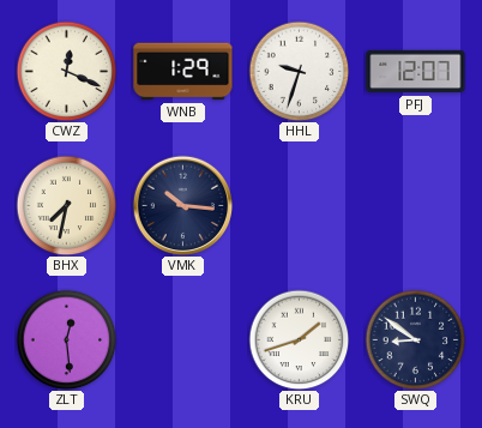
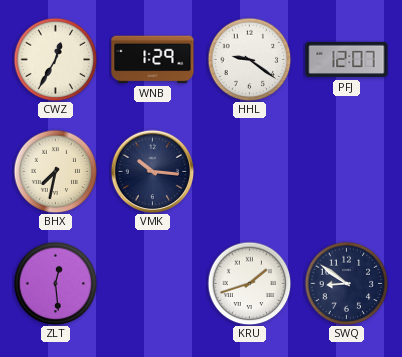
CWZ: 12:19 -> 12:35 (55, 59)
HHL: 9:33 -> 9:21 (249, 59)
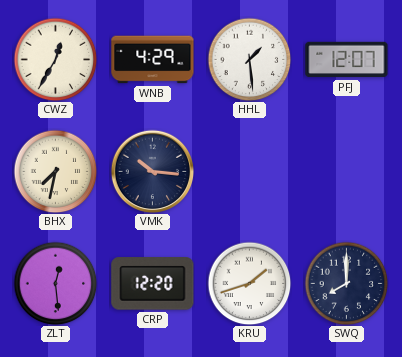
WNB: 1:29 -> 4:29 (153, 60)
HHL: 9:21 -> 1:29 (249, 59)
CRP: none -> 12:20 (153, 284)
SWQ: 8:51 -> 8:00 (346, 283)
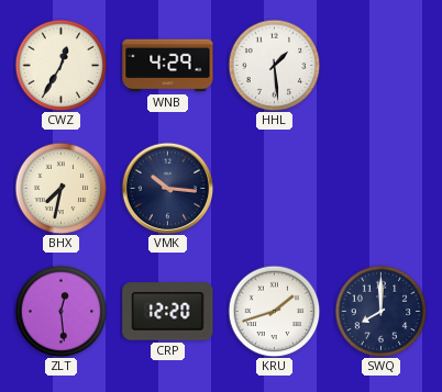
PFJ: 12:07 -> none (347, 60)
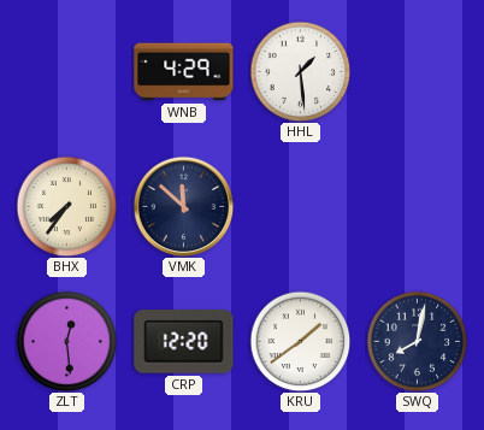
CWZ: 12:35 -> none (60, 65)
BHX: 7:32 -> 7:36 (66, 206)
VMK: 10:16 -> 11:52 (183, 206)
KRU: 1:42 -> 1:39 (300, 341)
SWQ: 8:00 -> 8:02 (417, 341)
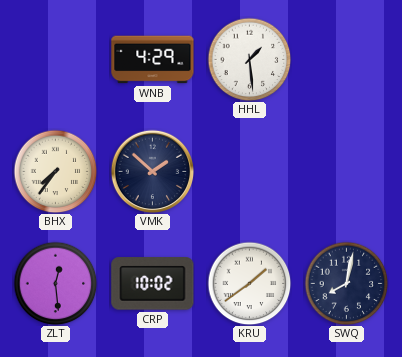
VMK: 11:52 -> 1:52 (152, 171)
CRP: 12:20 -> 10:02 (153, 284)
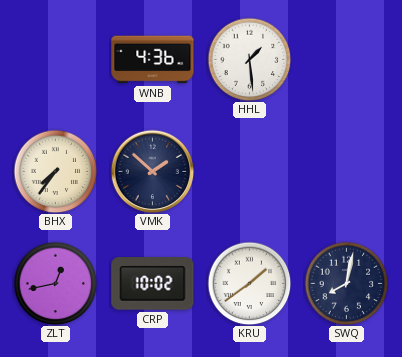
WNB: 4:29 -> 4:36 (153, 60)
ZLT: 12:29 -> 12:43 (55, 283)
